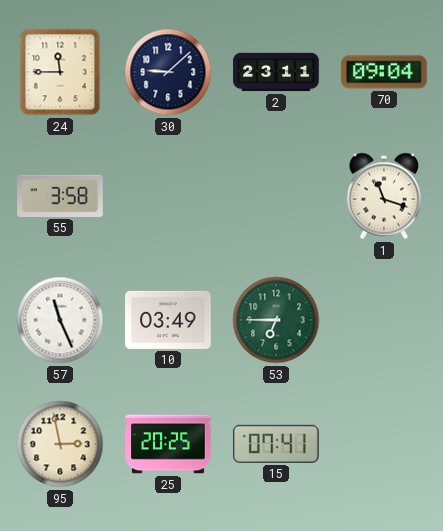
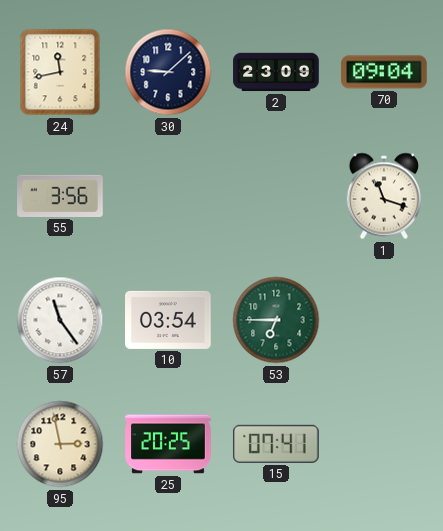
24: 11:45 -> 11:43 (60, 72)
2: 23:11 -> 23:09 (276, 72)
55: 3:58 -> 3:56 (60, 196)
57: 11:26 -> 11:24 (60, 320)
10: 03:49 -> 03:54 (168, 320)
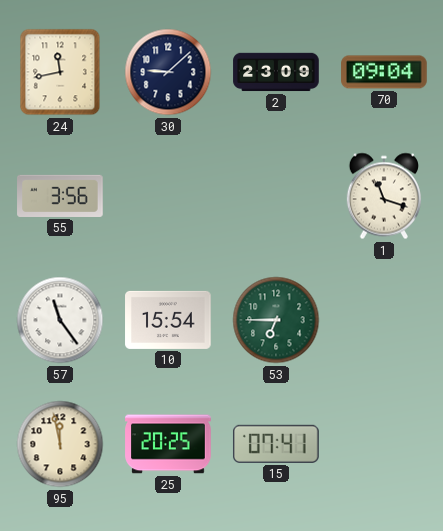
10: 03:54 -> 15:54 (168, 320)
95: 2:58 -> 11:58 (60, 444)
